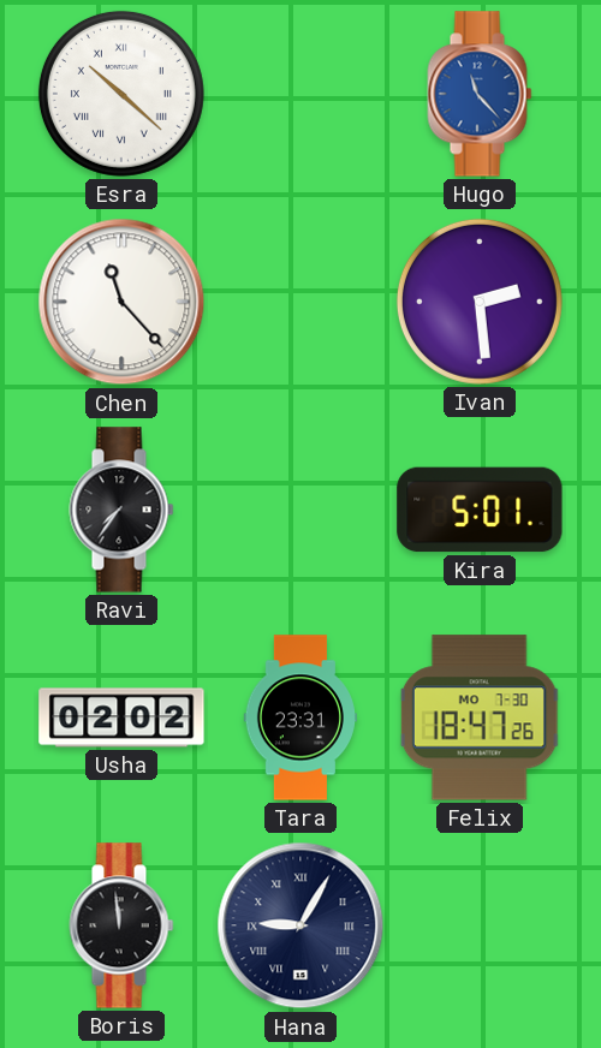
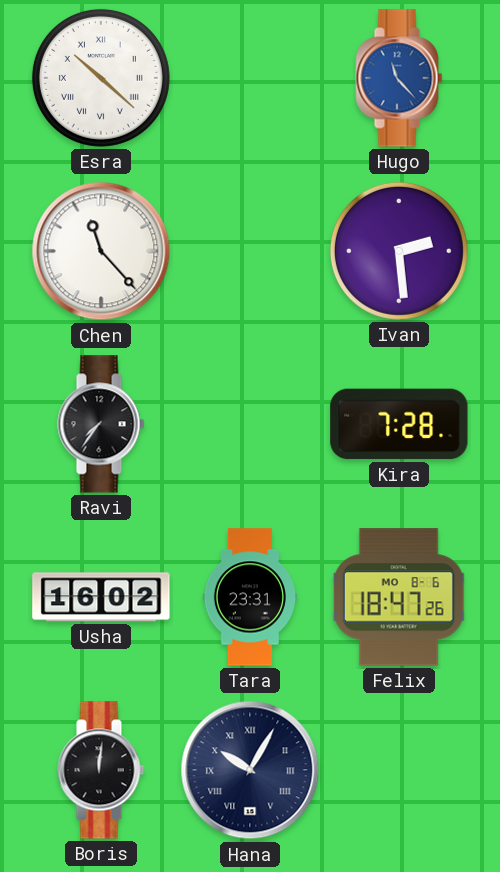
Kira: 5:01 -> 7:28 (399, 424)
Usha: 02:02 -> 16:02 (101, 597)
Felix date: MO 7-30 -> MO 8-6 (399, 597)
Boris: 11:59 -> 12:01 (101, 770)
Hana: 9:05 -> 10:05 (250, 770)
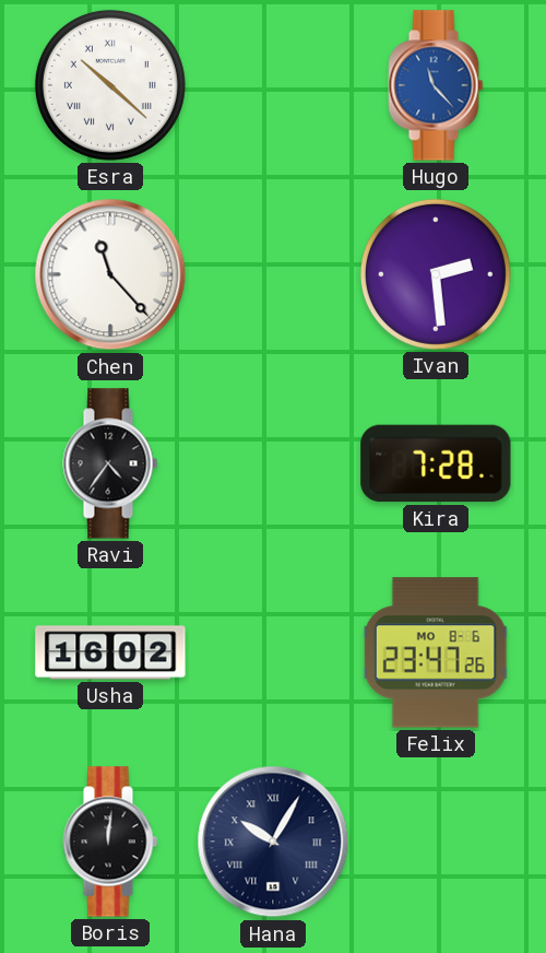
Ravi: 7:36 -> 4:36 (110, 463)
Tara: 23:31 -> none (249, 597)
Felix: 18:47 -> 23:47 (436, 652)
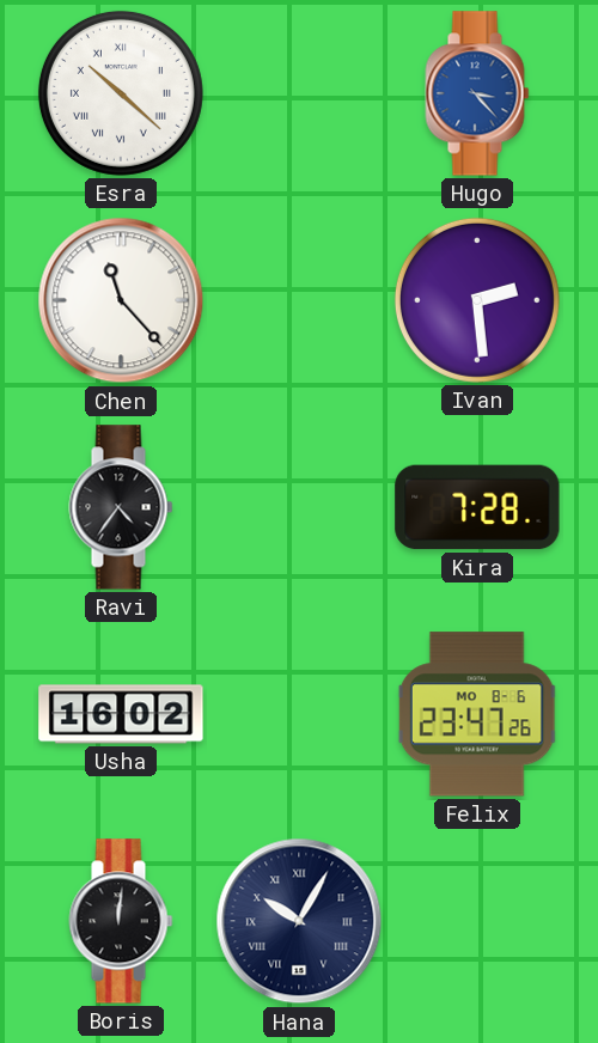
Hugo: 11:23 -> 3:23 (477, 93)
